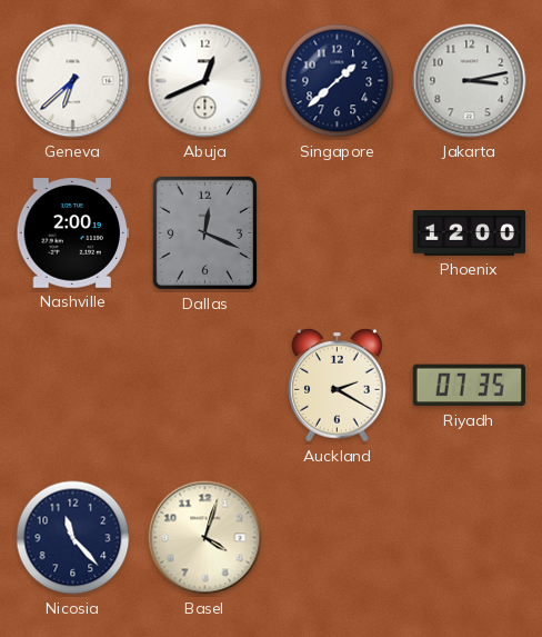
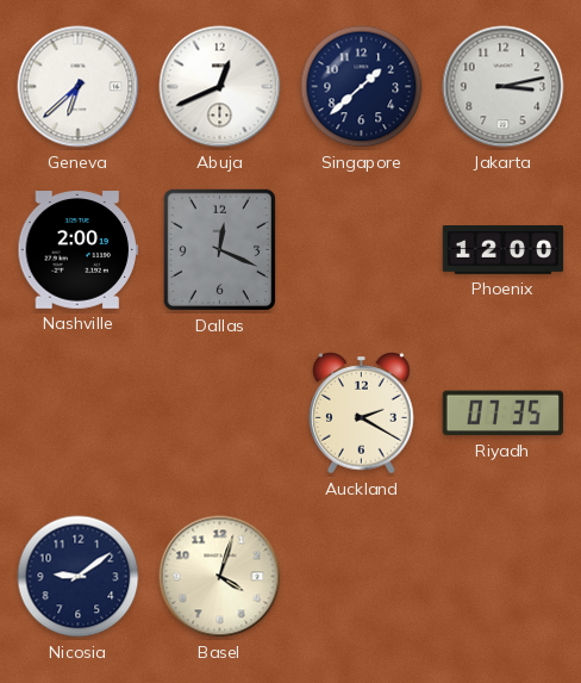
Nicosia: 11:23 -> 9:09 (79, 577)
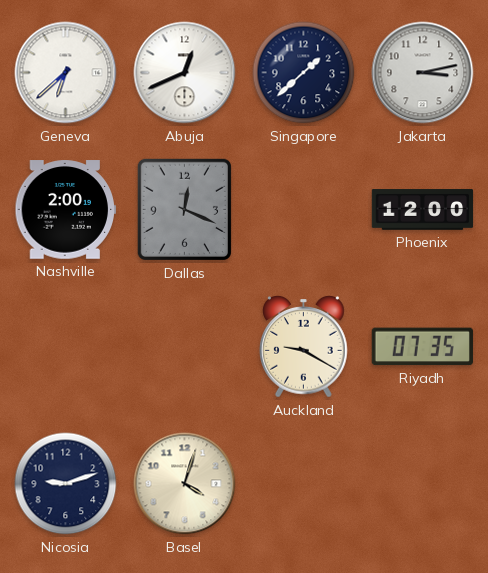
Auckland: 2:20 -> 9:20 (304, 347)
Nicosia: 9:09 -> 9:12 (66, 484)
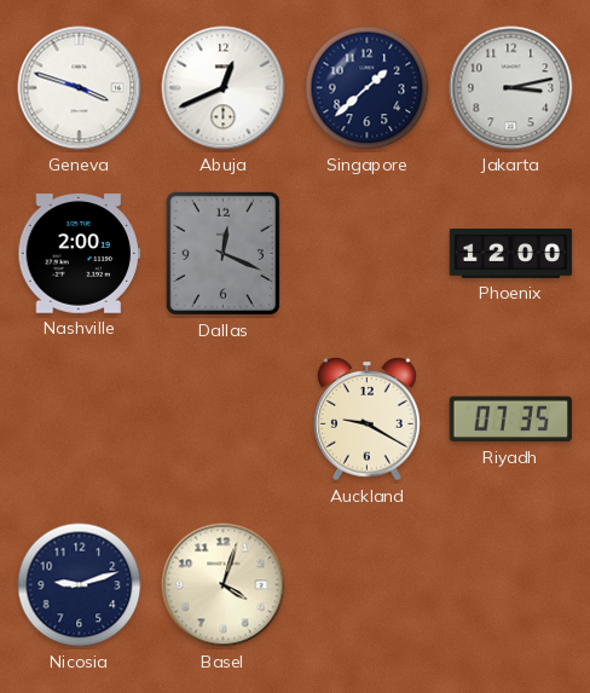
Geneva: 6:38 -> 3:48 (80, 88)
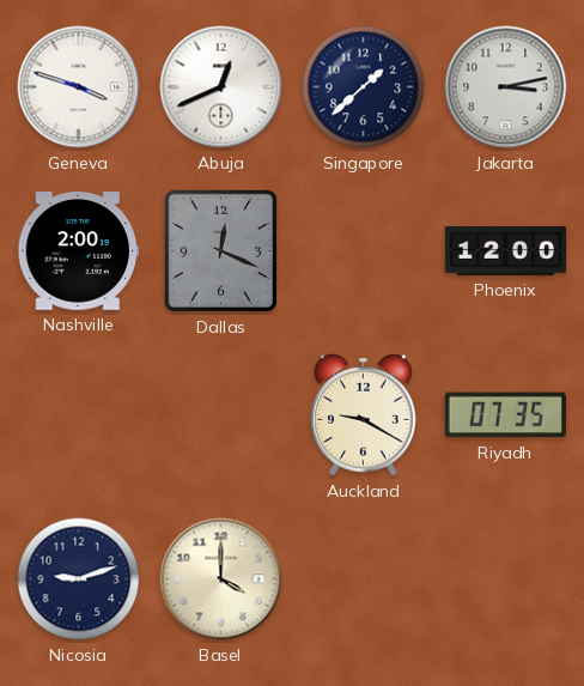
Basel: 4:03 -> 4:00 (221, 579)
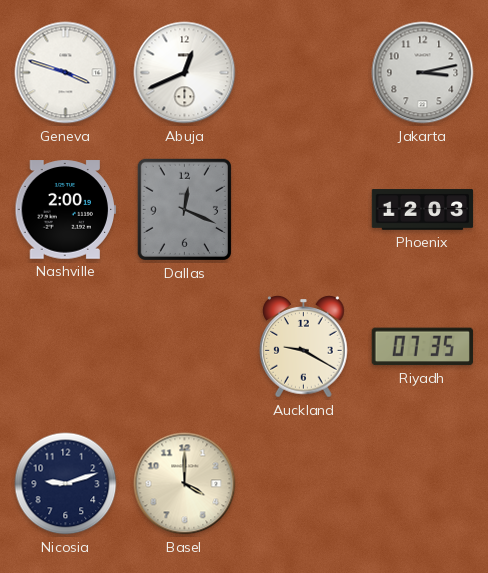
Singapore: 1:38 -> none (364, 87)
Phoenix: 12:00 -> 12:03 (423, 210)
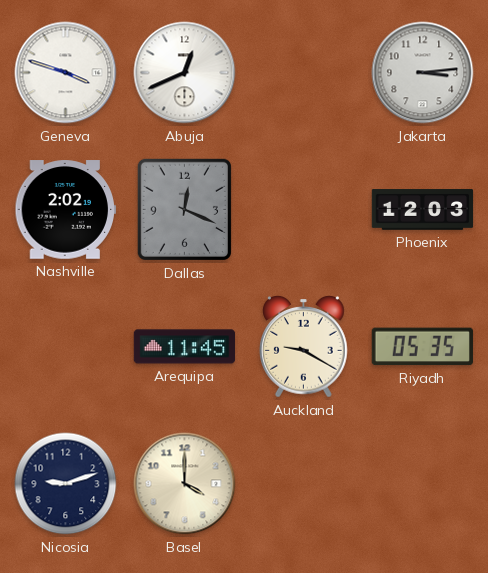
Jakarta: 3:13 -> 3:14 (423, 73)
Nashville: 2:00 -> 2:02 (66, 210)
Arequipa: none -> 11:45 (185, 347)
Riyadh: 07:35 -> 05:35 (422, 347)
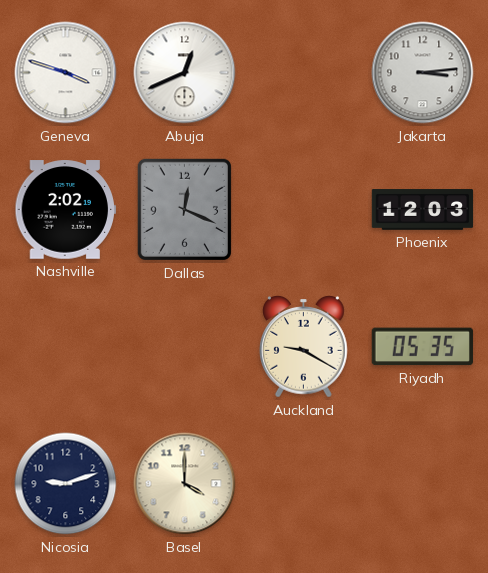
Arequipa: 11:45 -> none (185, 347)
